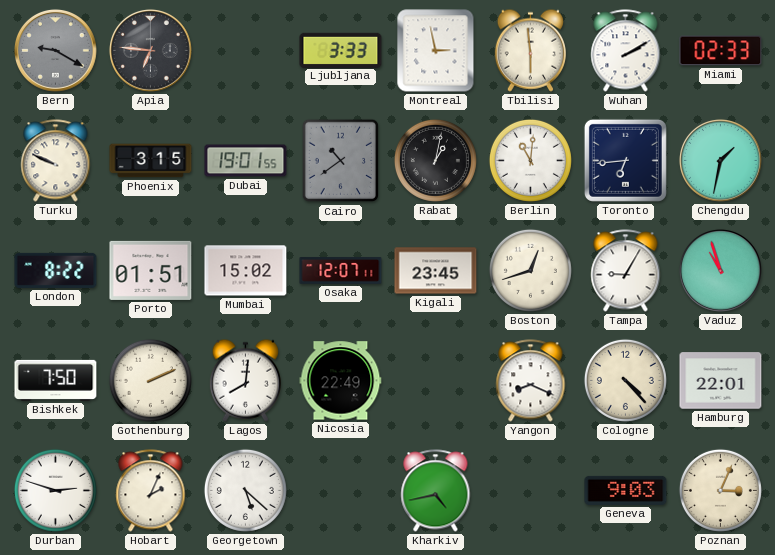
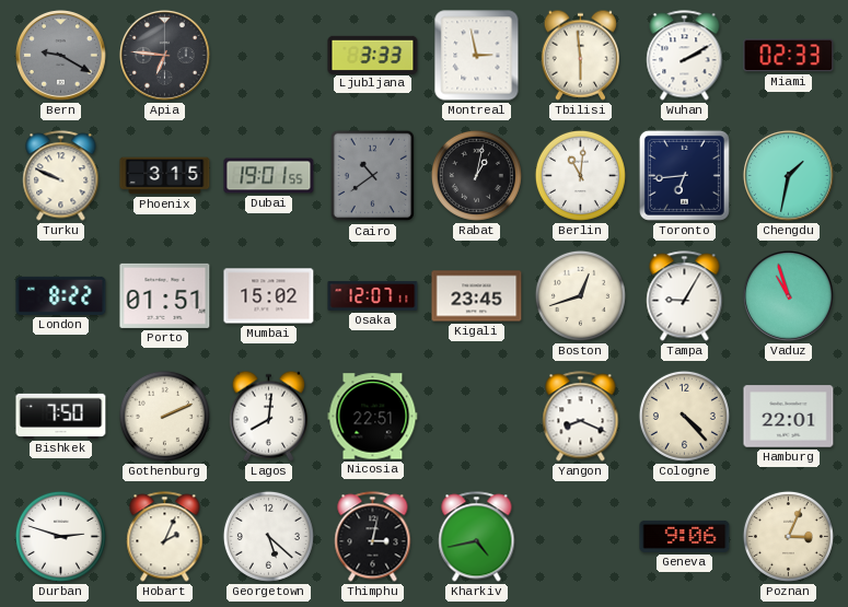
Nicosia: 22:49 -> 22:51 (373, 417)
Thimphu: none -> 3:02 (373, 537)
Geneva: 9:03 -> 9:06 (685, 536)
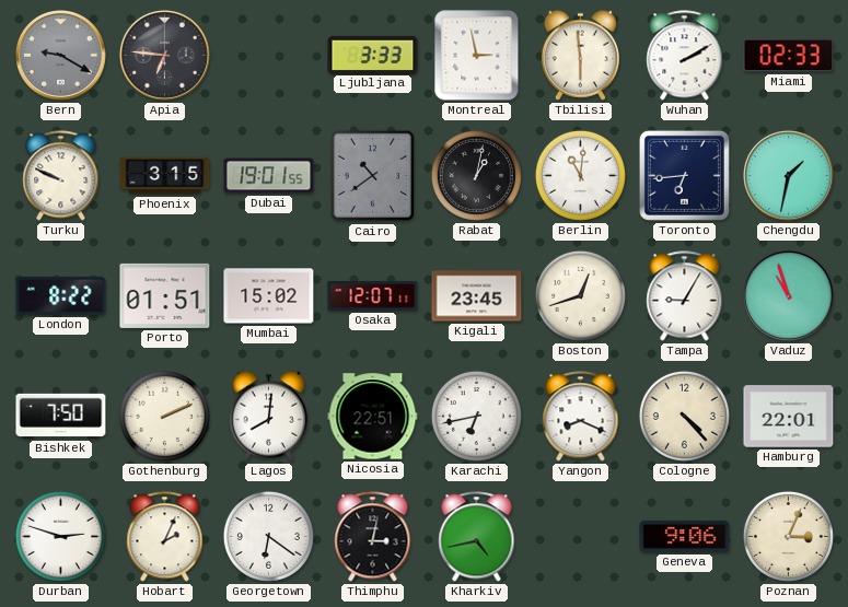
Karachi: none -> 6:43 (476, 416)
Georgetown: 5:22 -> 6:21 (268, 536)
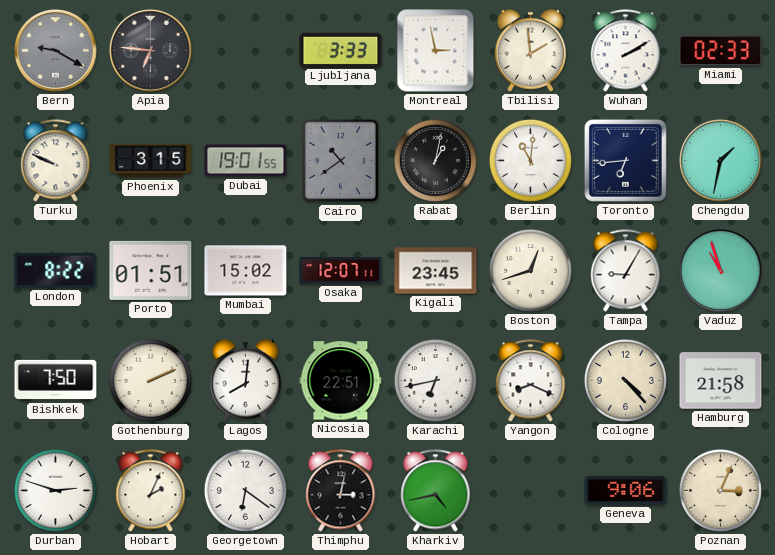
Tbilisi: 5:59 -> 1:59 (530, 50)
Hamburg: 22:01 -> 21:58 (721, 381)
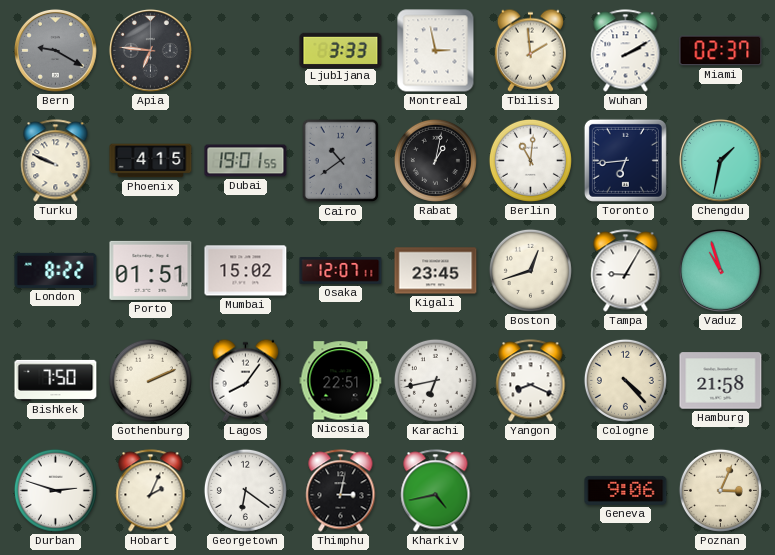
Miami: 02:33 -> 02:37 (721, 51)
Phoenix: 3:15 -> 4:15 (151, 161)
Lagos: 8:01 -> 8:06 (245, 380)
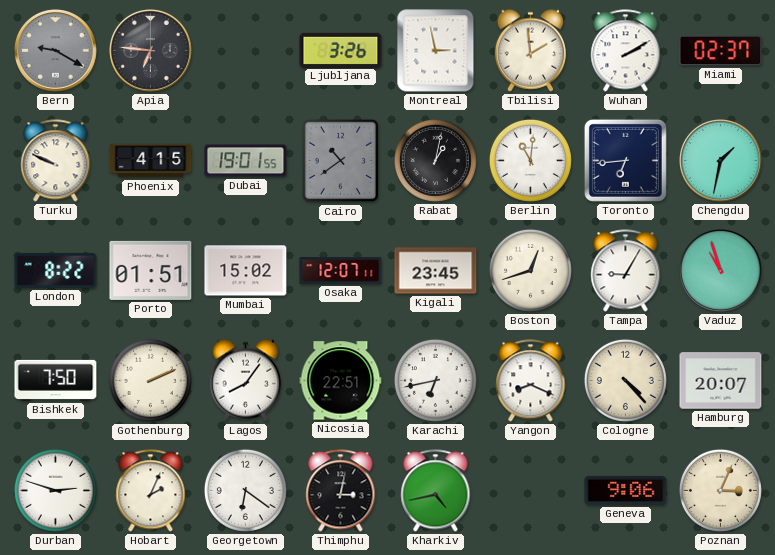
Ljubljana: 3:33 -> 3:26 (341, 50)
Hamburg: 21:58 -> 20:07 (721, 381)
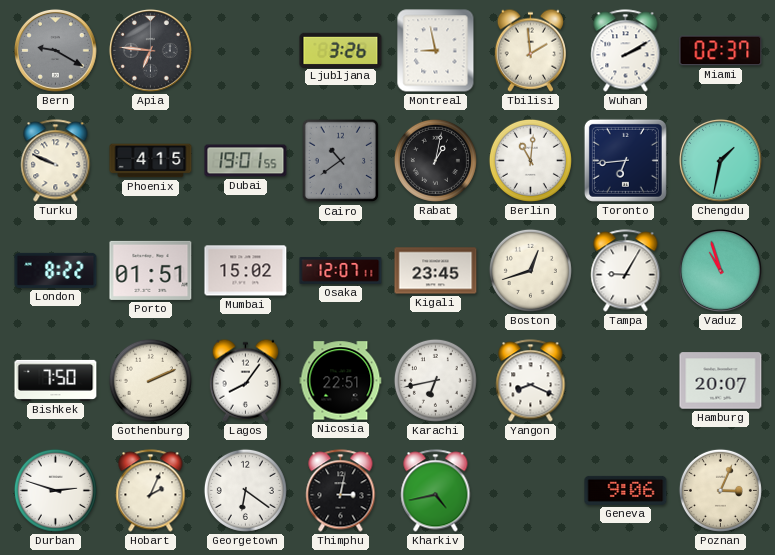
Montreal: 2:58 -> 8:58 (436, 51)
Cologne: 4:23 -> none (625, 380)
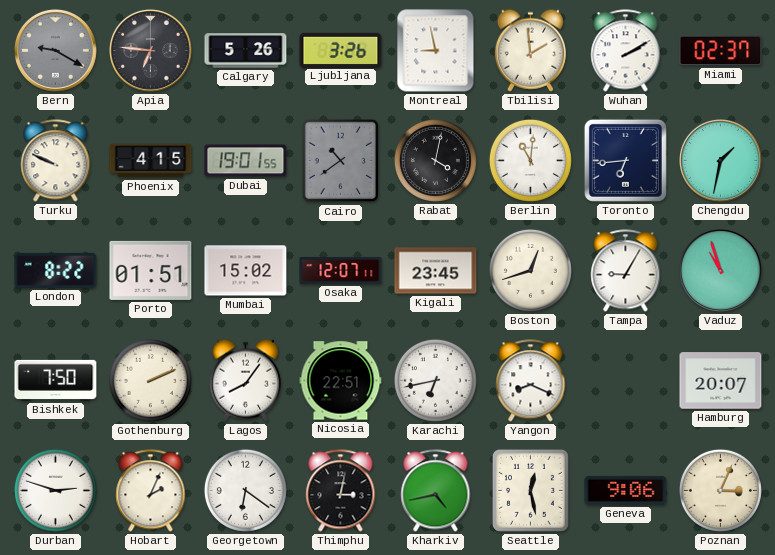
Calgary: none -> 5:26 (246, 51)
Rabat: 1:02 -> 4:02 (435, 160)
Seattle: none -> 12:28 (530, 490)
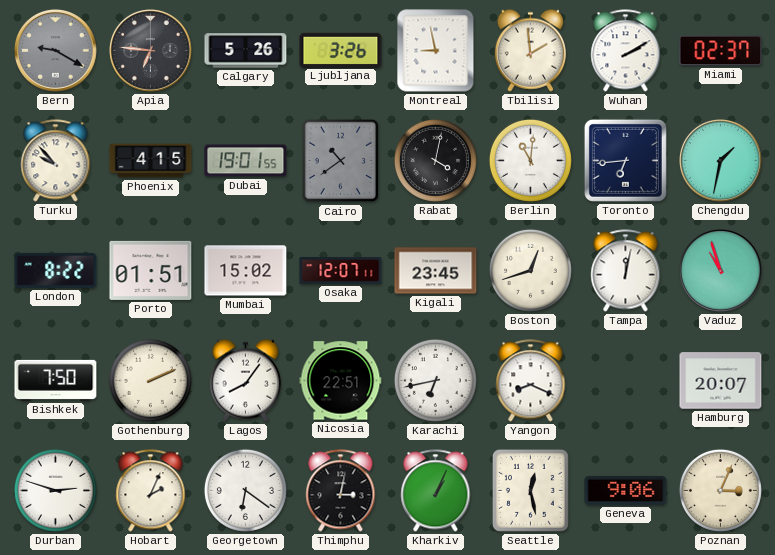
Turku: 9:49 -> 9:53 (56, 161)
Tampa: 9:05 -> 12:02 (626, 271)
Kharkiv: 4:43 -> 1:04 (436, 491)
